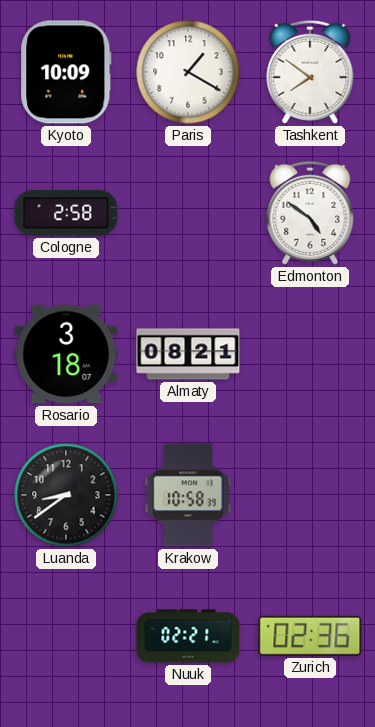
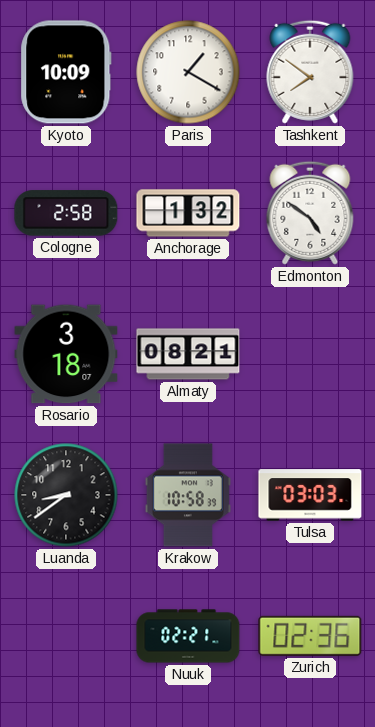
Anchorage: none -> 1:32 (188, 213)
Tulsa: none -> 03:03 (310, 495)
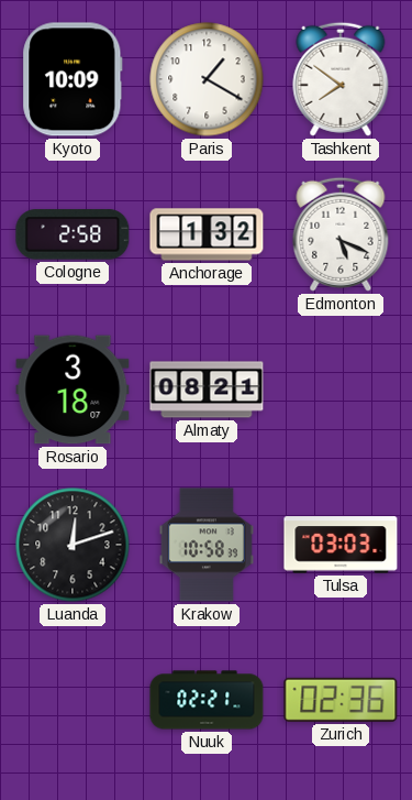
Edmonton: 4:51 -> 5:19 (341, 234)
Luanda: 8:39 -> 12:12 (73, 545)
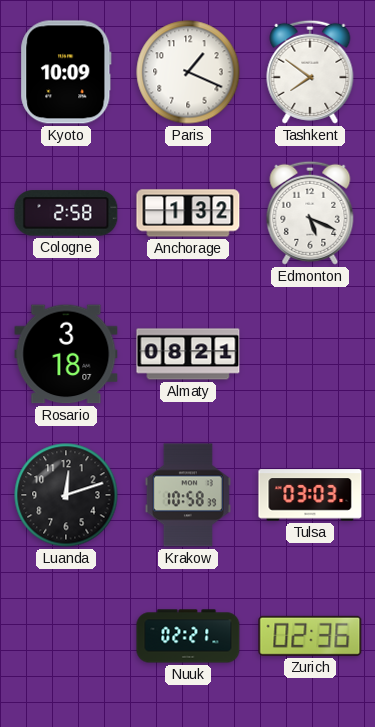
Paris: 1:20 -> 1:19 (188, 72)
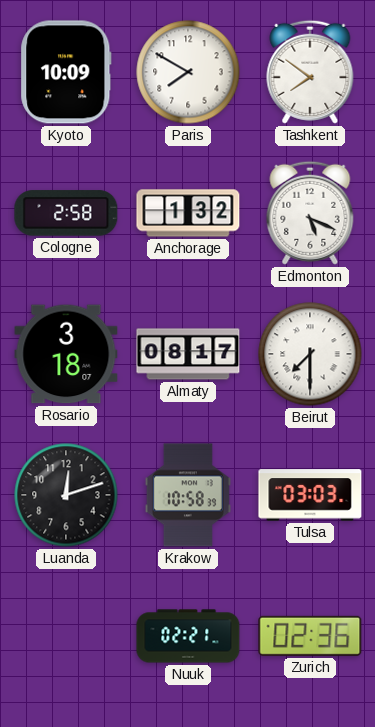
Paris: 1:19 -> 7:50 (188, 72)
Almaty: 08:21 -> 08:17 (188, 354)
Beirut: none -> 7:30 (310, 354)
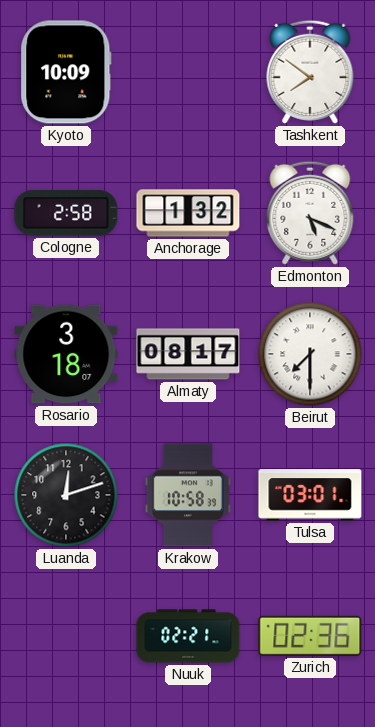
Paris: 7:50 -> none (188, 72)
Tulsa: 03:03 -> 03:01 (310, 495)
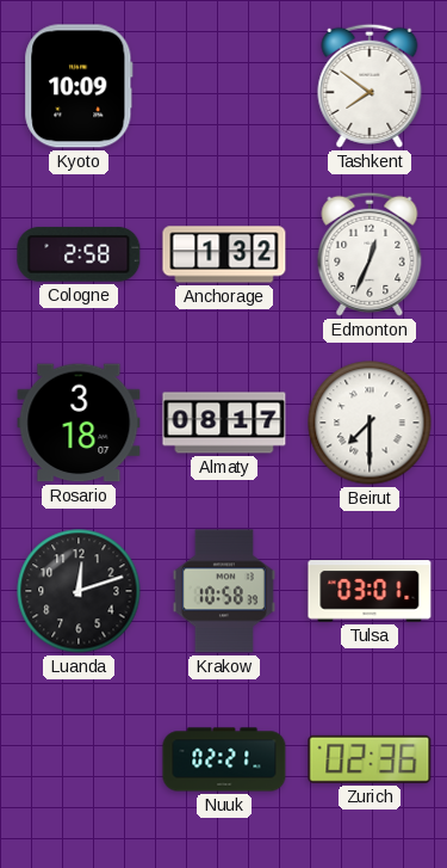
Edmonton: 5:19 -> 12:34 (370, 254)
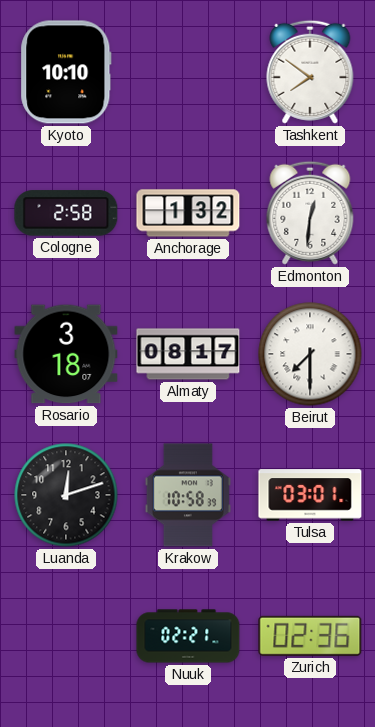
Kyoto: 10:09 -> 10:10 (66, 72)
Edmonton: 12:34 -> 12:31 (310, 213)
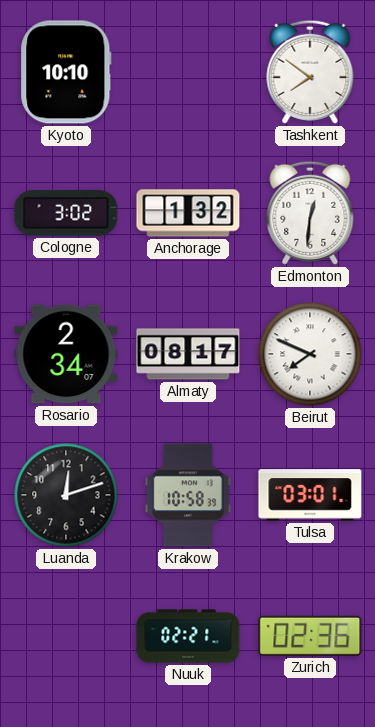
Cologne: 2:58 -> 3:02 (66, 213)
Rosario: 3:18 -> 2:34 (66, 354)
Beirut: 7:30 -> 7:49 (310, 354)
